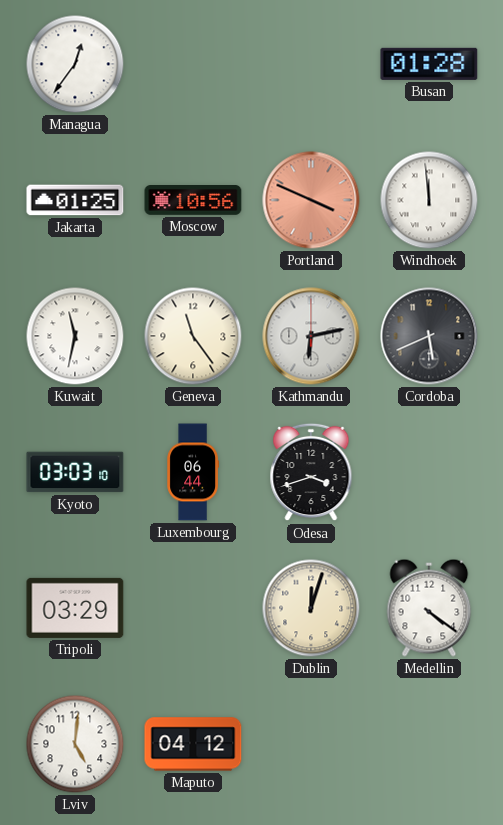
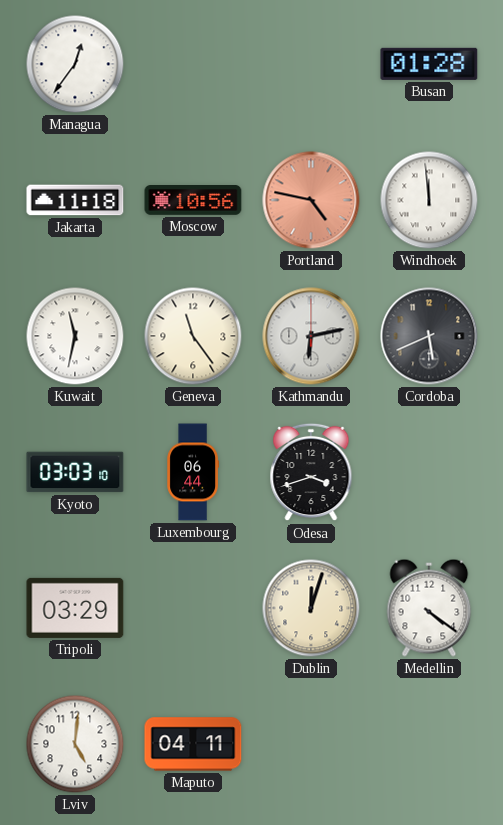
Jakarta: 01:25 -> 11:18 (75, 200)
Portland: 3:49 -> 4:47 (311, 200)
Maputo: 04:12 -> 04:11 (193, 744)
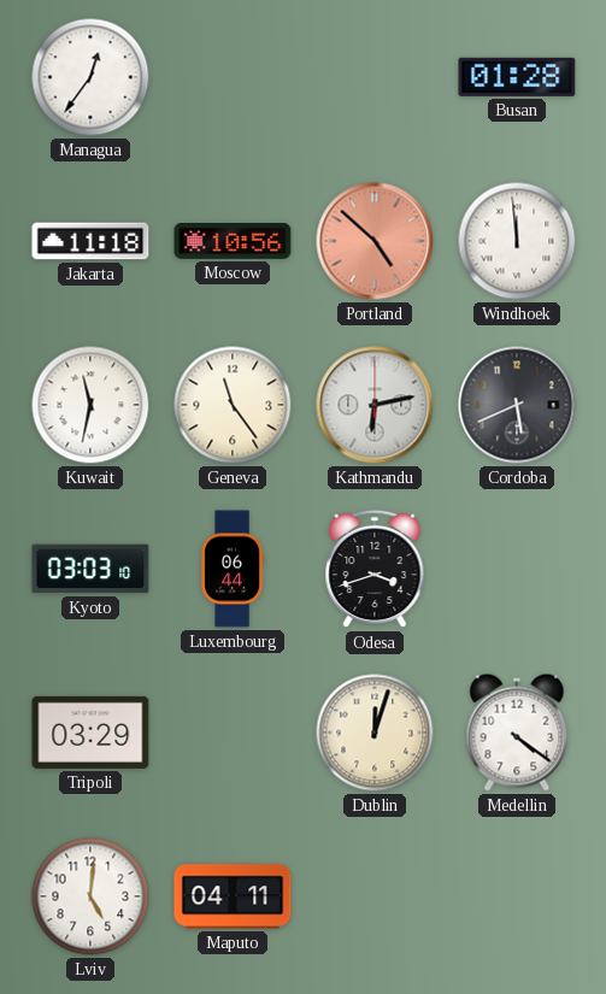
Portland: 4:47 -> 4:52 (375, 241)
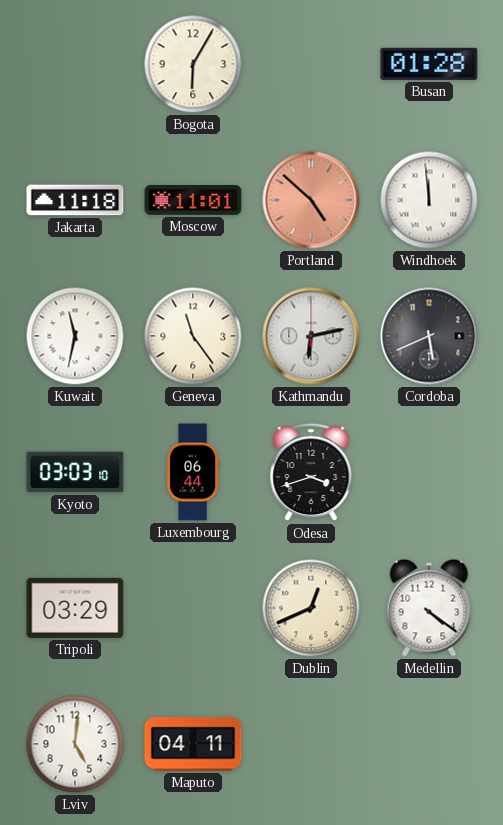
Managua: 12:36 -> none (90, 77)
Bogota: none -> 6:05 (193, 64)
Moscow: 10:56 -> 11:01 (193, 201)
Dublin: 12:03 -> 12:41 (311, 608)
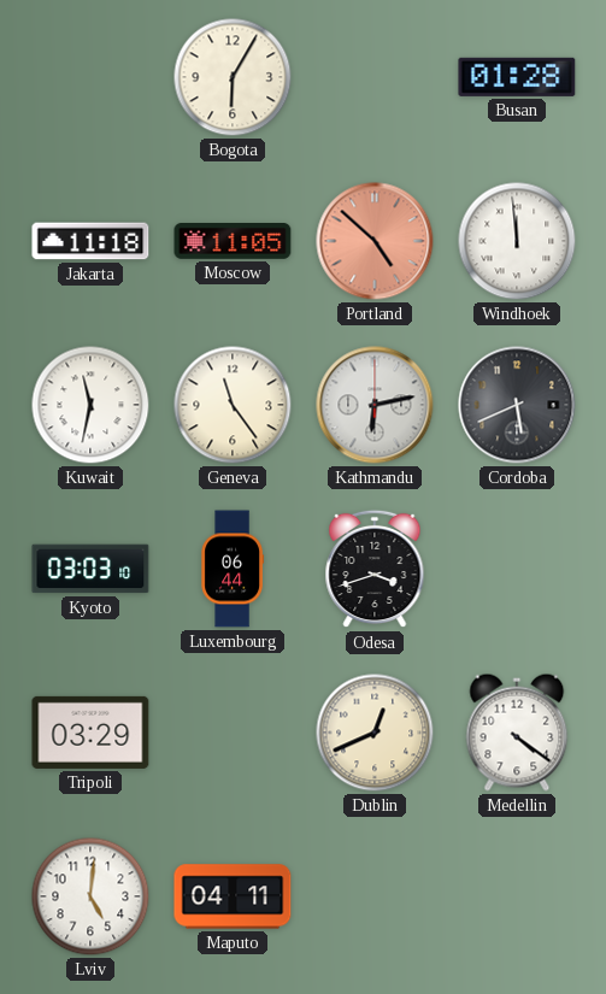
Moscow: 11:01 -> 11:05 (233, 242)
